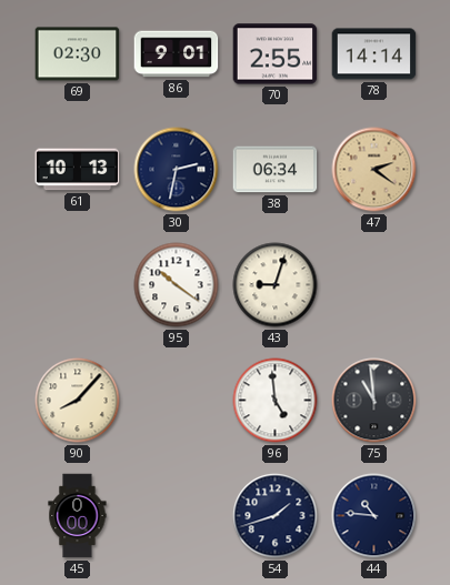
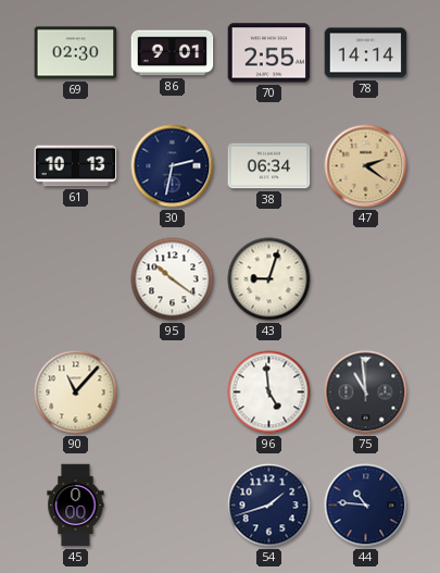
90: 8:07 -> 11:07 (76, 393)
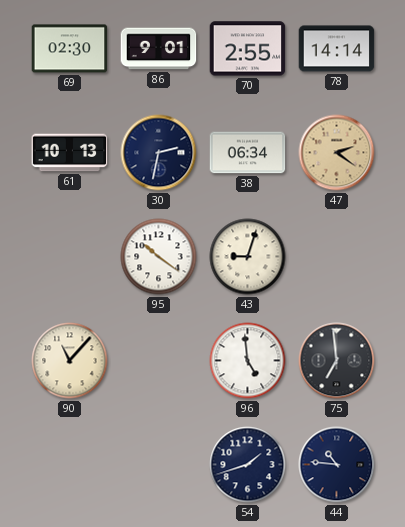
75: 10:59 -> 6:59 (337, 361)
45: 0:00 -> none (76, 506)
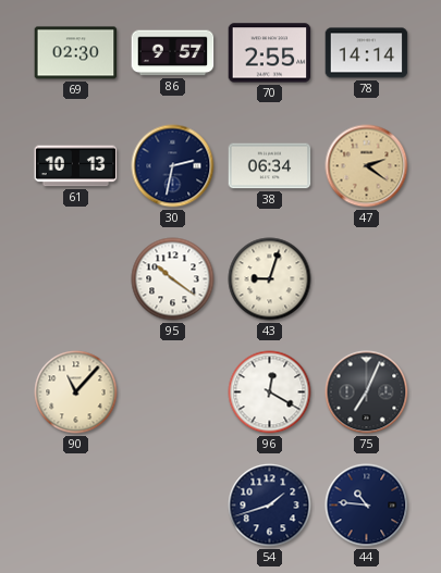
86: 9:01 -> 9:57 (173, 53)
96: 4:59 -> 12:20 (270, 393)
75: 6:59 -> 7:04 (367, 393)
